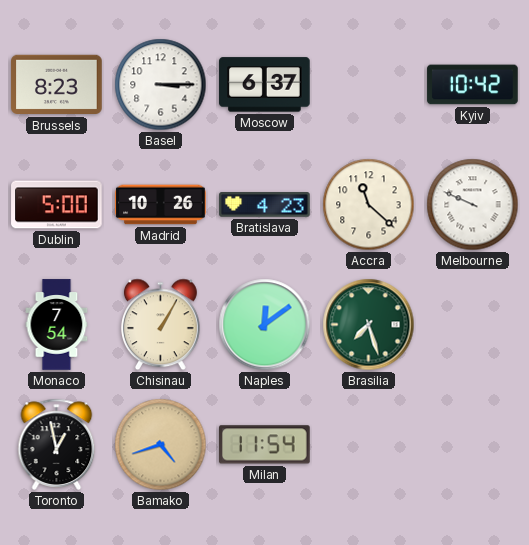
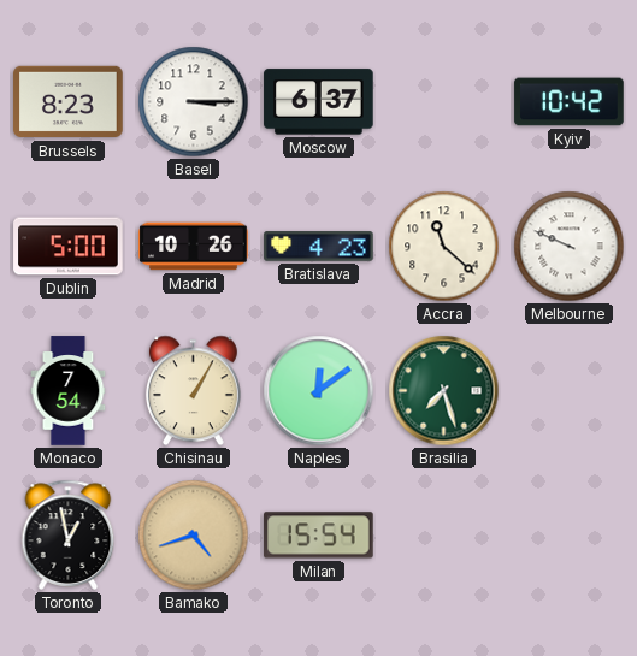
Milan: 11:54 -> 15:54 (319, 536)
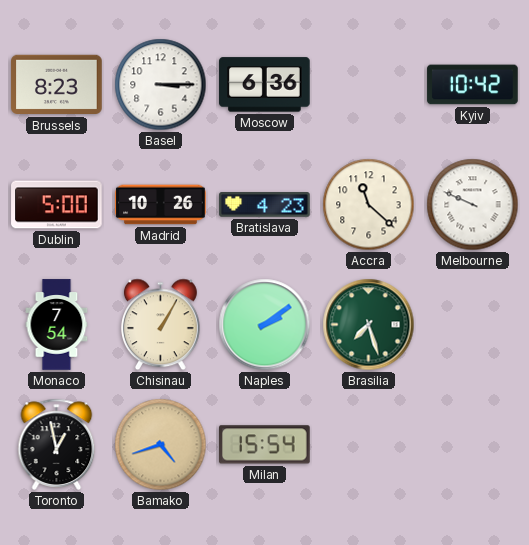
Moscow: 6:37 -> 6:36 (265, 85)
Naples: 12:09 -> 2:09 (265, 325)
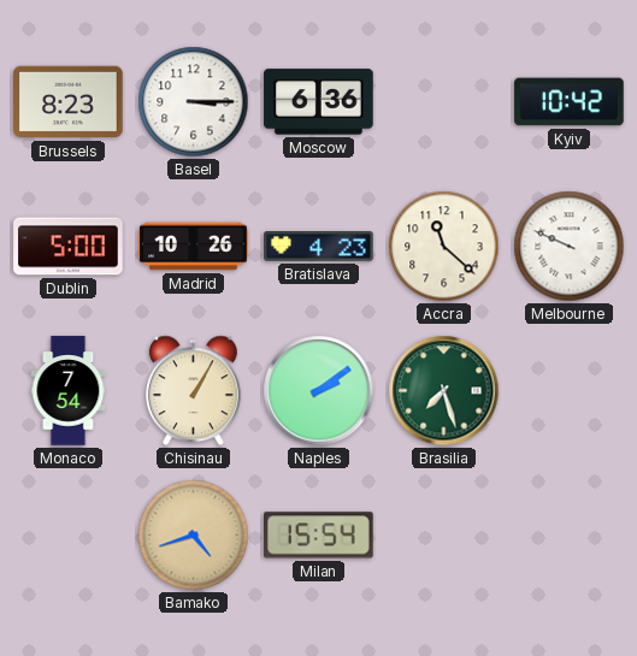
Toronto: 12:58 -> none (57, 444)
